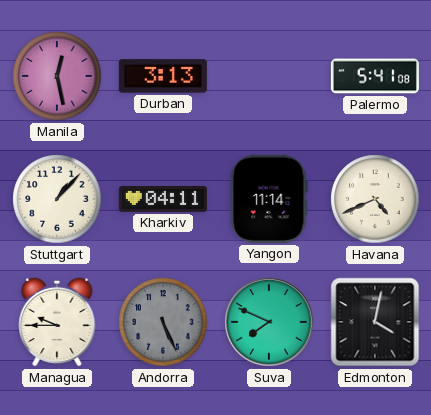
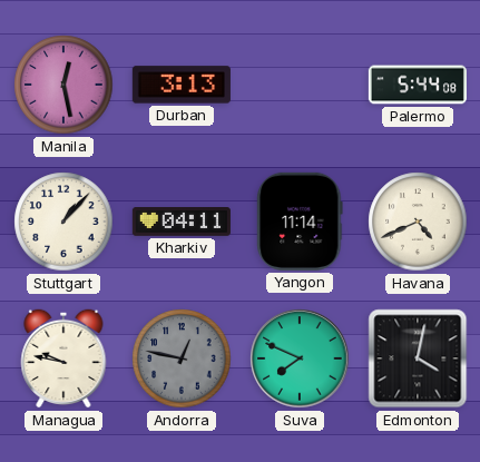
Palermo: 5:41 -> 5:44 (418, 85)
Managua: 9:45 -> 9:47 (63, 358)
Andorra: 5:26 -> 12:47 (182, 358)
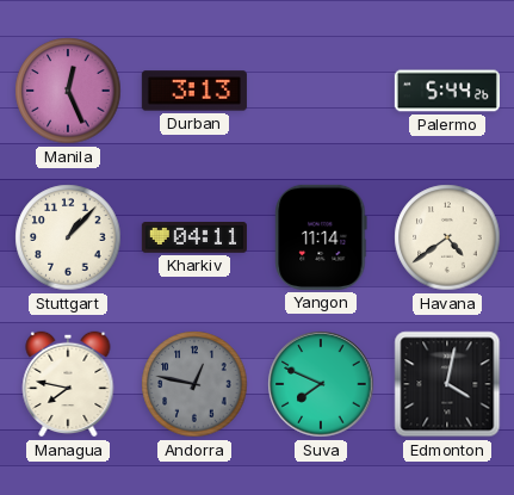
Manila: 12:28 -> 12:26 (68, 91)
Palermo: 5:44:08 -> 5:44:26 (447, 91)
Havana: 4:41 -> 4:39 (447, 237)
Managua: 9:47 -> 7:47 (68, 384)
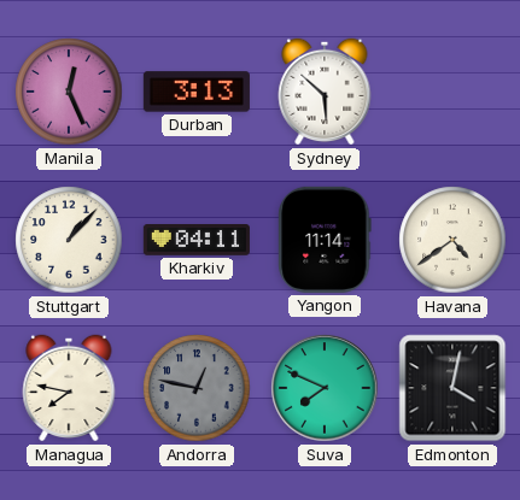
Sydney: none -> 5:52 (325, 92)
Palermo: 5:44 -> none (447, 91)
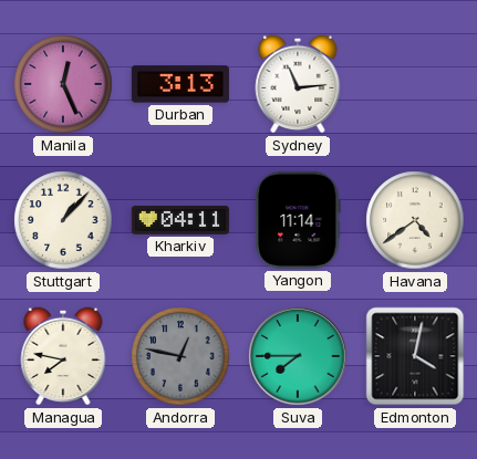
Sydney: 5:52 -> 11:14 (298, 84)
Suva: 7:49 -> 7:45 (298, 356)
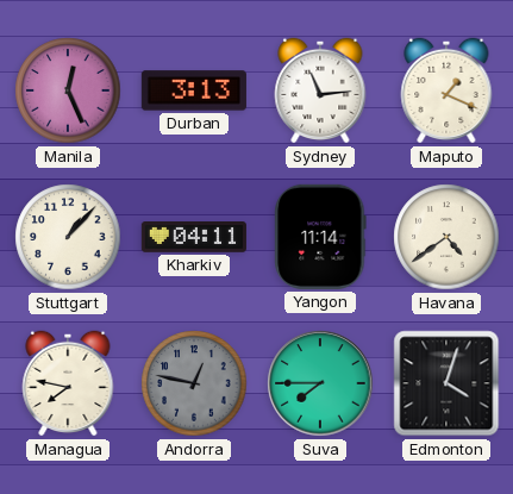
Maputo: none -> 1:19 (446, 90)
Edmonton: 4:02 -> 4:03 (446, 383)
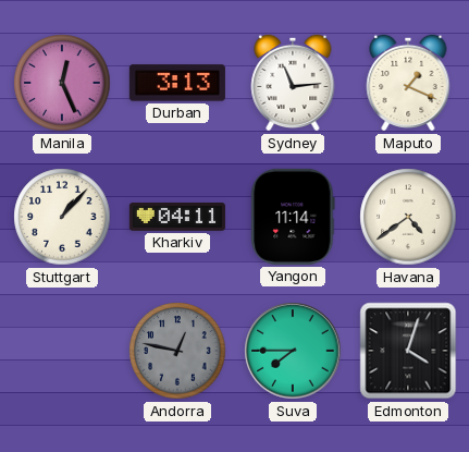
Managua: 7:47 -> none (68, 383)
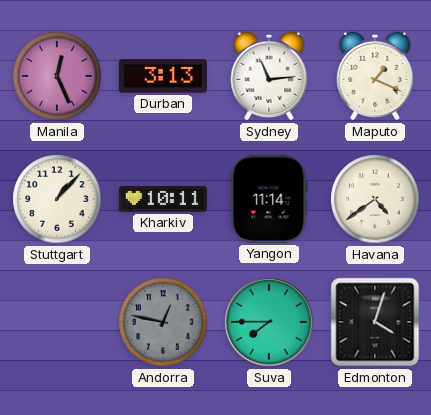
Kharkiv: 04:11 -> 10:11 (163, 200)
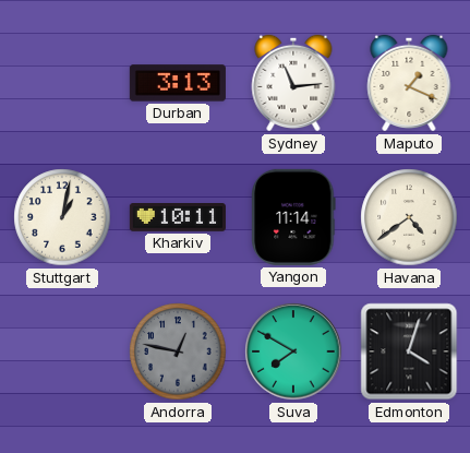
Manila: 12:26 -> none (57, 76)
Stuttgart: 1:07 -> 1:02 (62, 217)
Suva: 7:45 -> 7:50 (293, 351)
